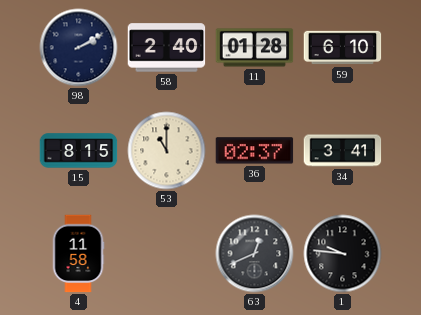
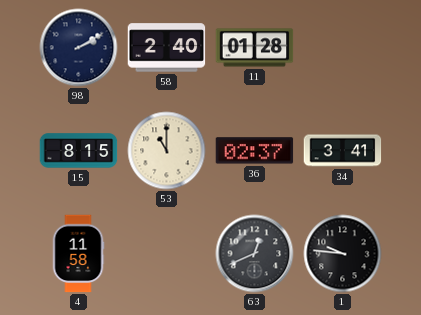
59: 6:10 -> none (343, 48)
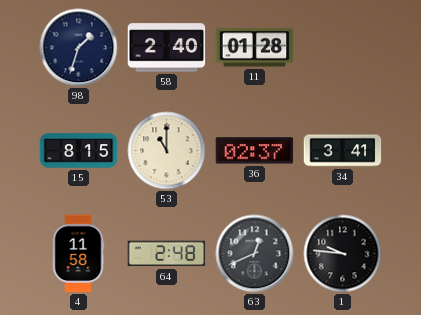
98: 2:10 -> 1:33 (79, 48)
64: none -> 2:48 (167, 254)
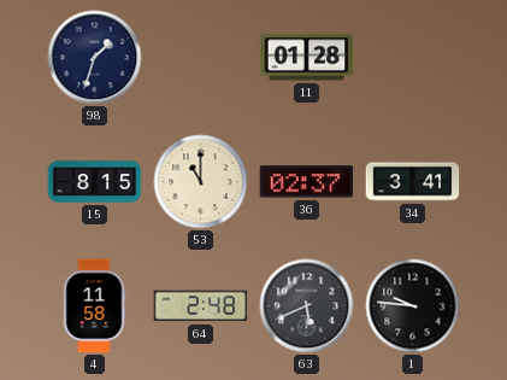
58: 2:40 -> none (167, 48)
63: 12:41 -> 5:41 (307, 306)
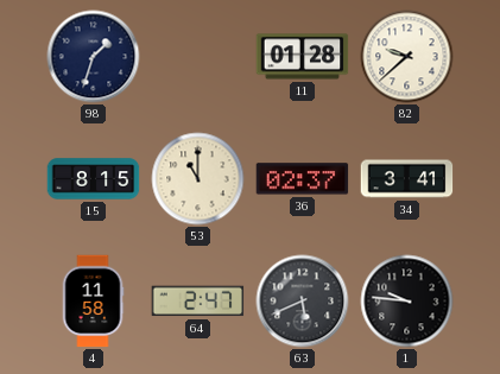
82: none -> 9:38 (407, 57)
64: 2:48 -> 2:47 (198, 302)
